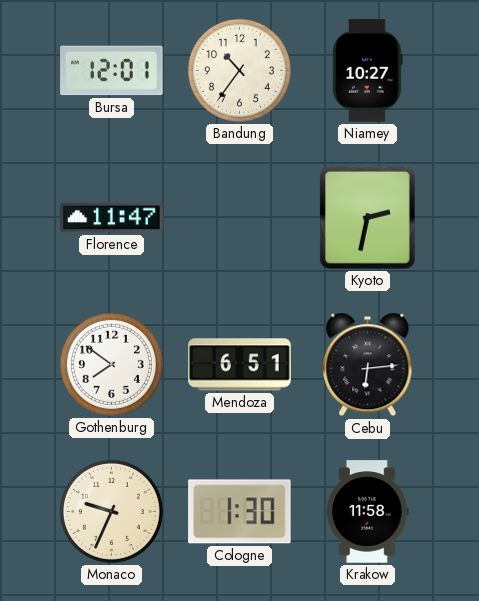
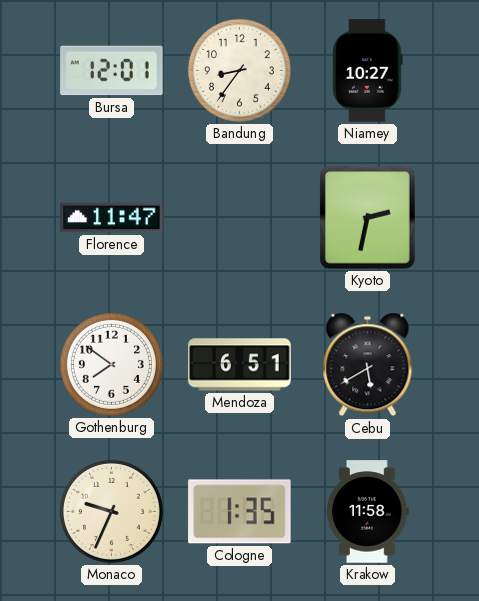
Bandung: 10:36 -> 8:36 (239, 70)
Cebu: 6:14 -> 5:40 (368, 365)
Cologne: 1:30 -> 1:35 (240, 512)
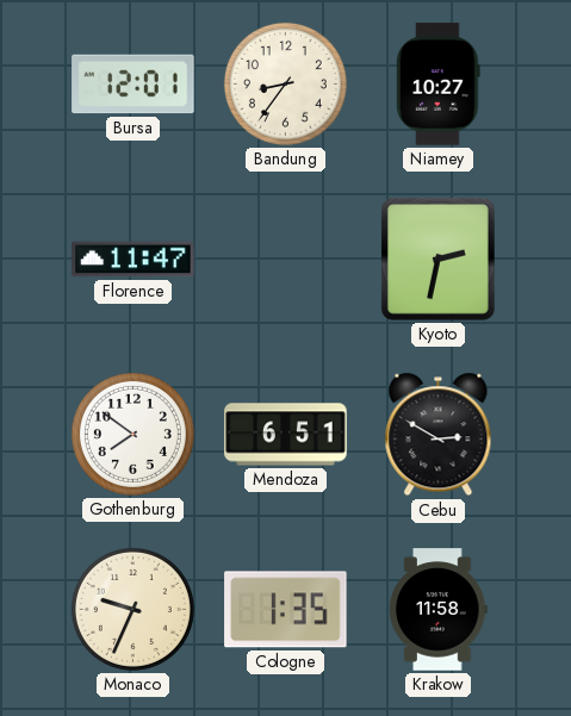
Cebu: 5:40 -> 2:50 (439, 435)
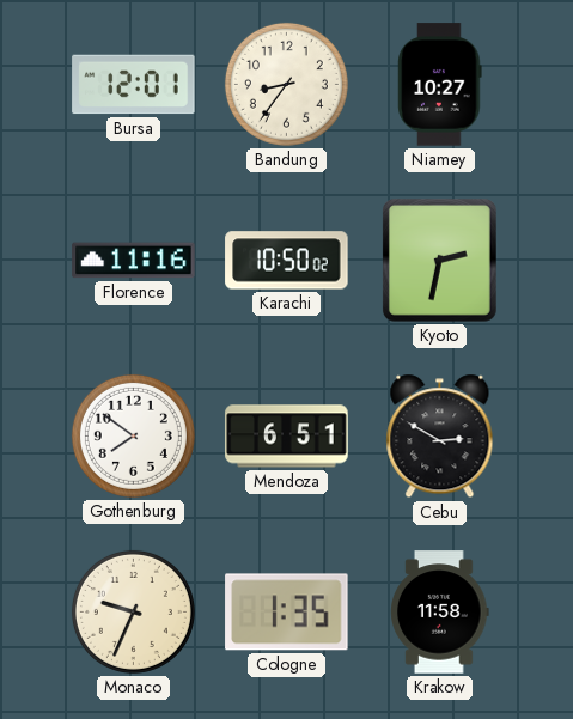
Florence: 11:47 -> 11:16 (134, 261)
Karachi: none -> 10:50 (287, 261)
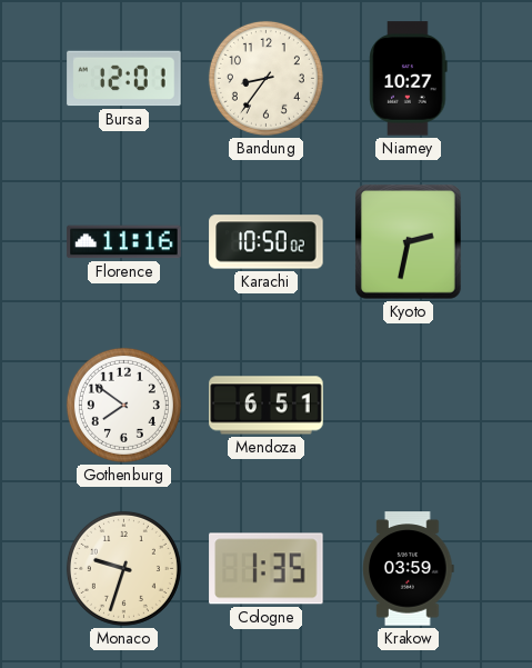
Cebu: 2:50 -> none (440, 437)
Monaco: 9:34 -> 9:33 (123, 568)
Krakow: 11:58 -> 03:59 (409, 569)
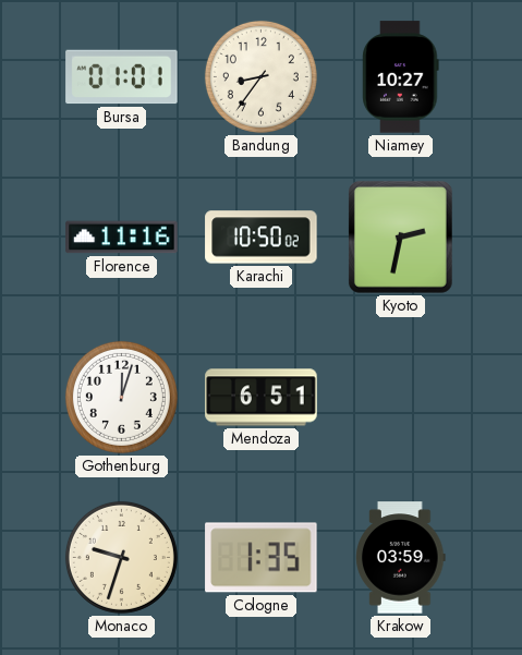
Bursa: 12:01 -> 01:01 (122, 77)
Gothenburg: 7:51 -> 12:03 (121, 397)
